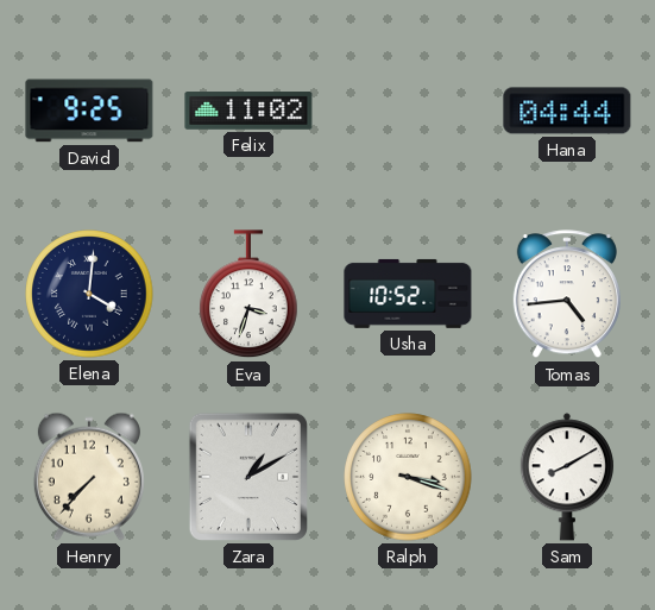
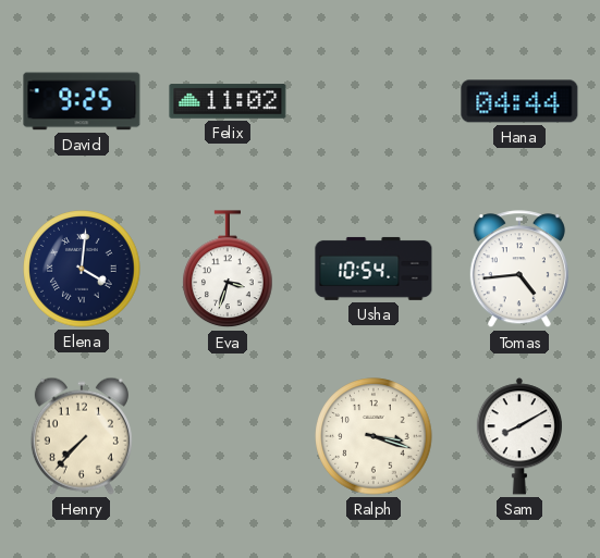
Usha: 10:52 -> 10:54 (374, 269)
Zara: 1:10 -> none (248, 477)
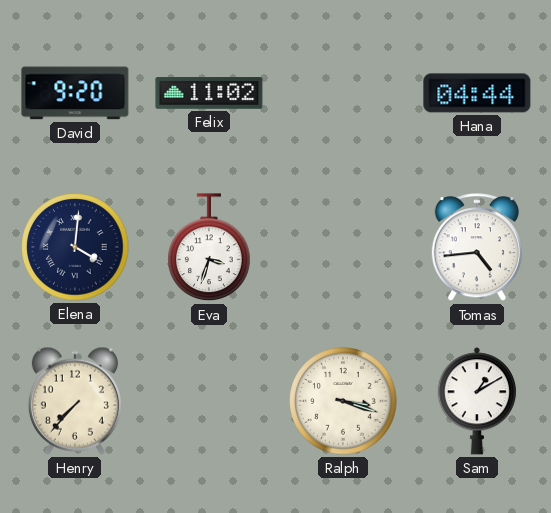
David: 9:25 -> 9:20 (75, 93)
Usha: 10:54 -> none (374, 269)
Sam: 8:10 -> 1:10 (476, 401)
